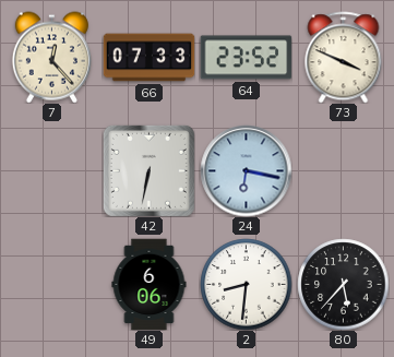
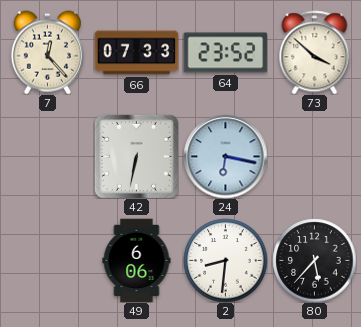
73: 3:49 -> 3:52 (315, 52)
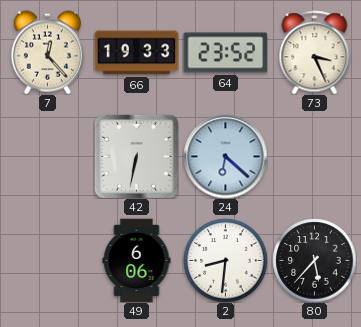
66: 07:33 -> 19:33 (136, 53)
73: 3:52 -> 3:26 (315, 52)
24: 6:17 -> 6:22 (225, 156)
